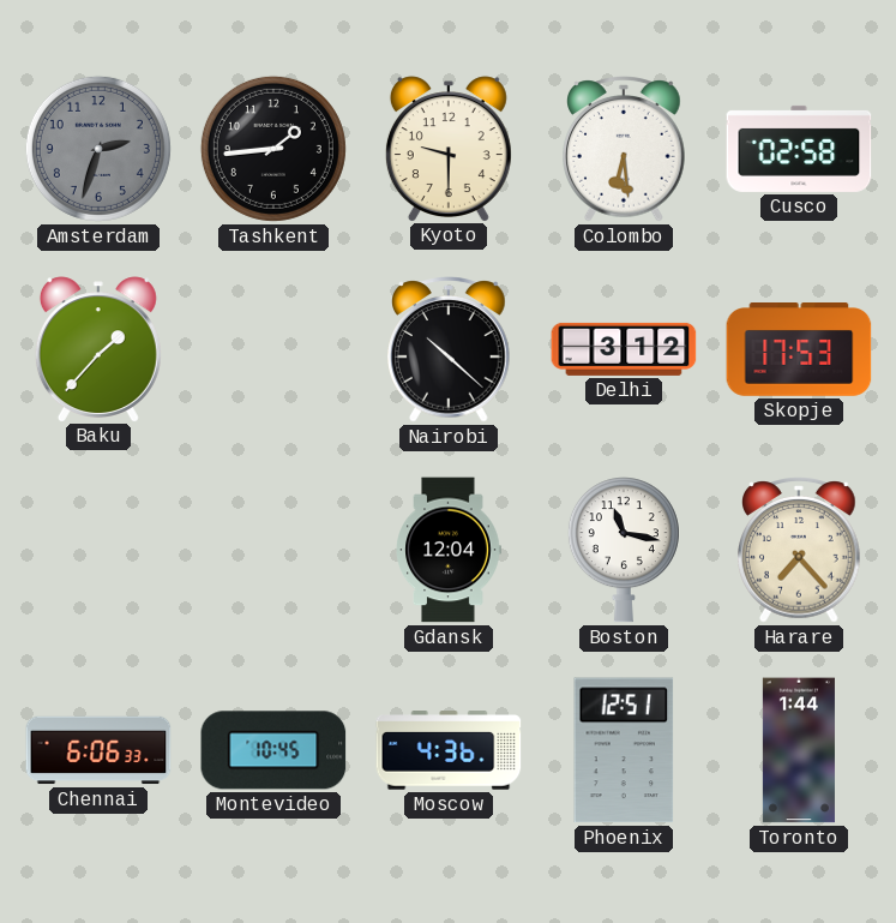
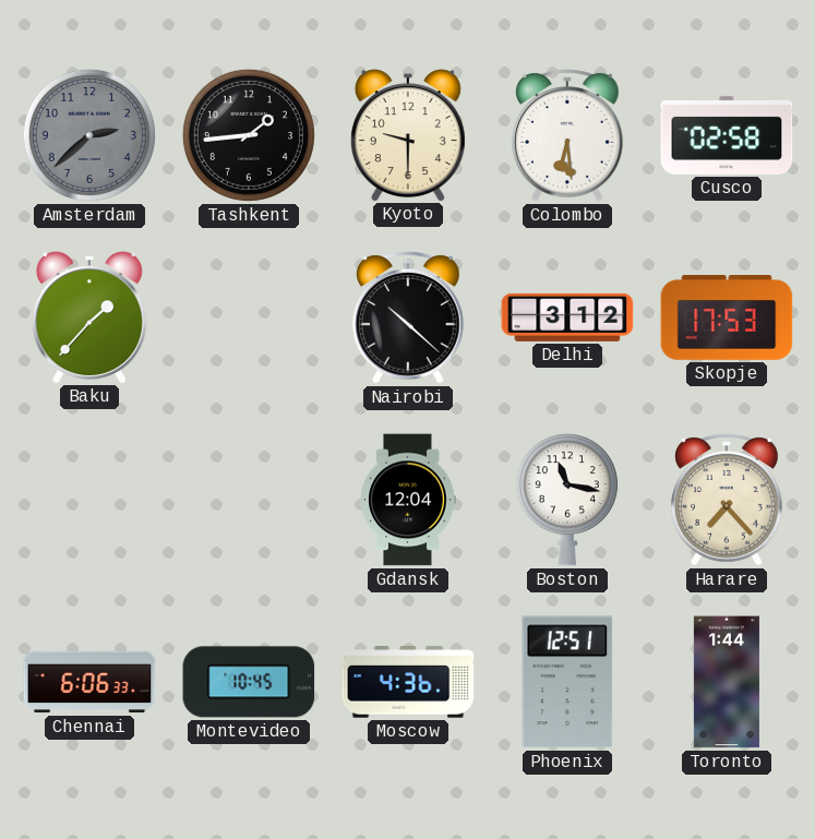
Amsterdam: 2:33 -> 2:38 (89, 135)
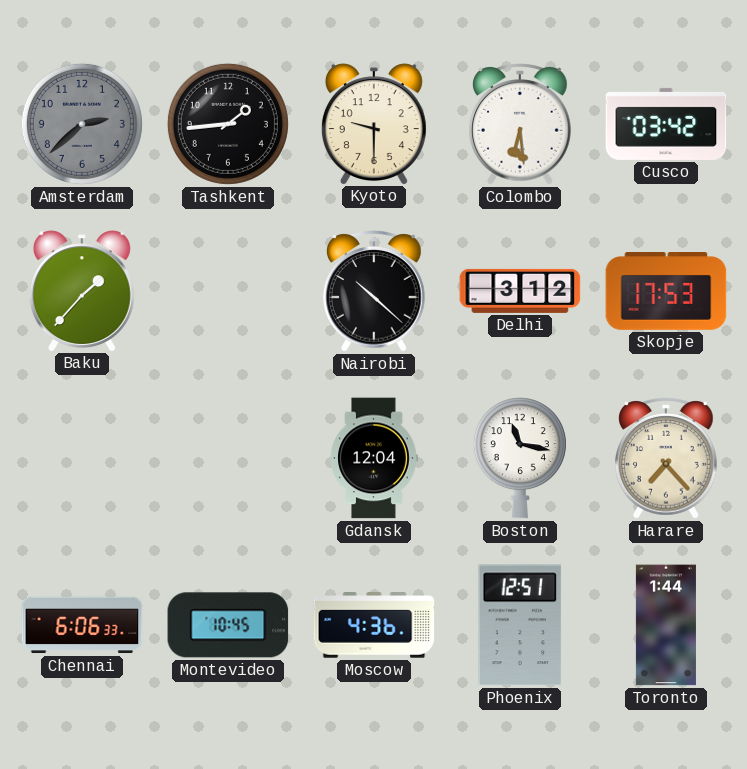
Cusco: 02:58 -> 03:42 (666, 124)
